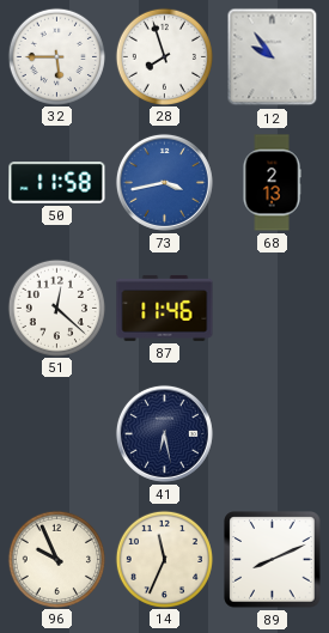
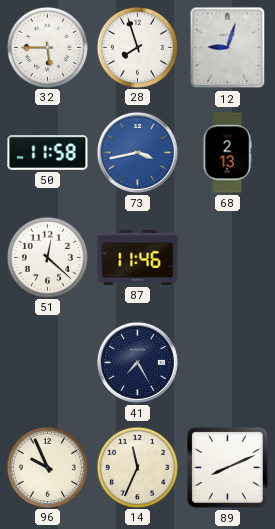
12: 9:54 -> 9:03 (228, 48)
41: 6:28 -> 7:25 (137, 362)
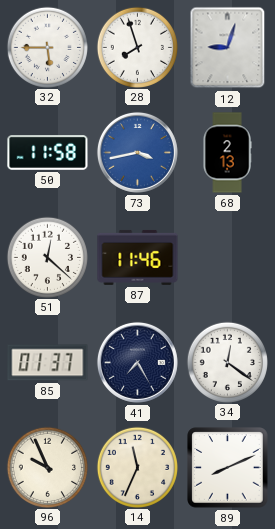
85: none -> 01:37 (48, 363)
34: none -> 12:21 (227, 362)
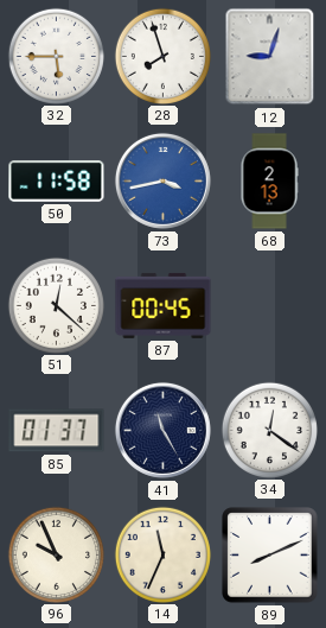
87: 11:46 -> 00:45 (164, 305)
41: 7:25 -> 11:25 (162, 430)
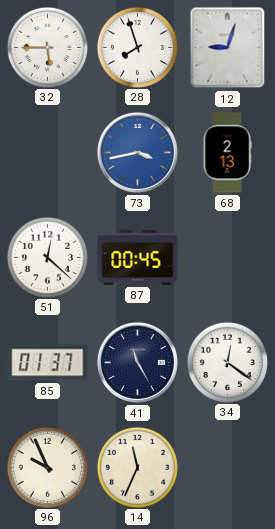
50: 11:58 -> none (57, 182)
89: 8:11 -> none (270, 556)
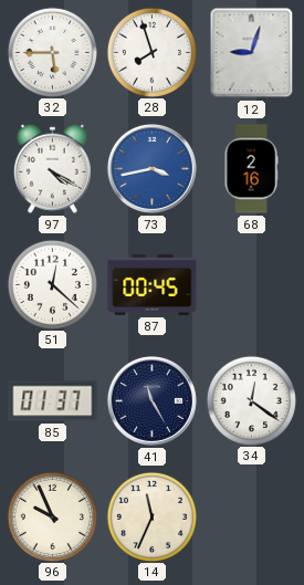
97: none -> 4:20 (52, 168)
68: 2:13 -> 2:16 (251, 169)
